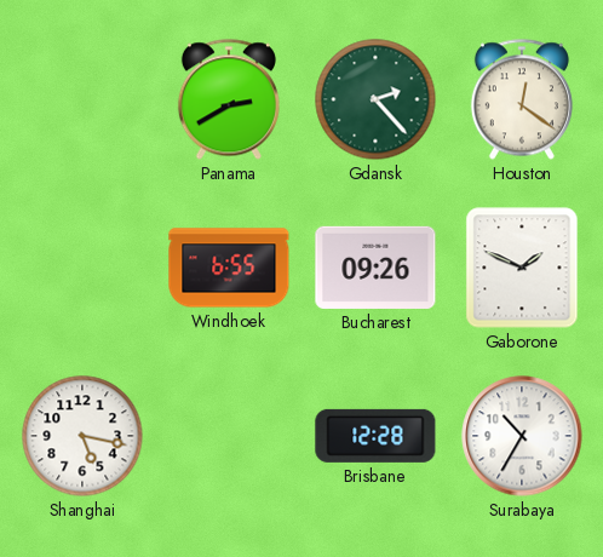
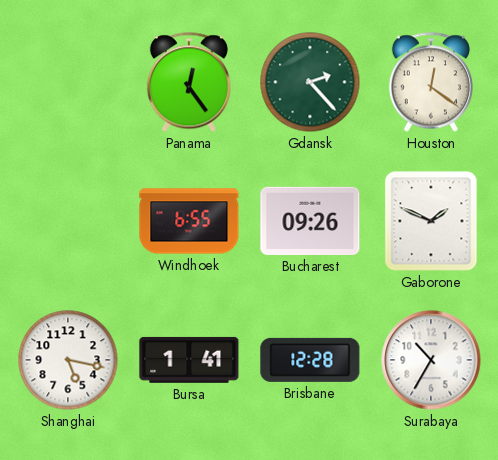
Panama: 2:40 -> 12:24 (189, 82)
Bursa: none -> 1:41 (189, 360)
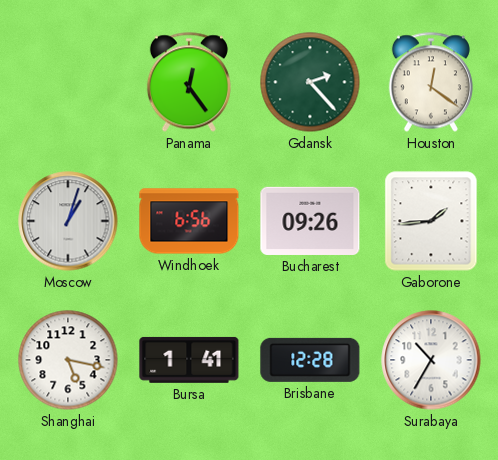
Moscow: none -> 1:03 (68, 221)
Windhoek: 6:55 -> 6:56 (189, 221)
Gaborone: 1:49 -> 1:44 (431, 221)
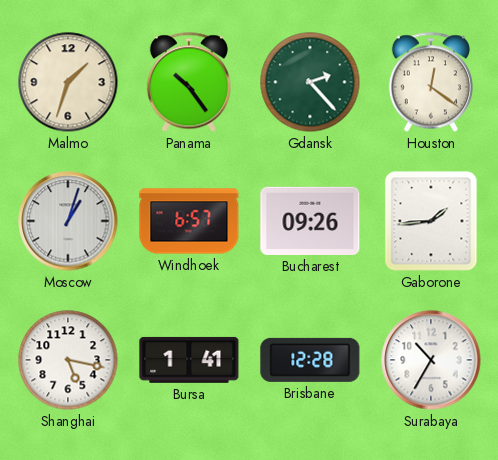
Malmo: none -> 1:33 (68, 82)
Panama: 12:24 -> 10:24 (189, 82)
Windhoek: 6:56 -> 6:57 (189, 221)
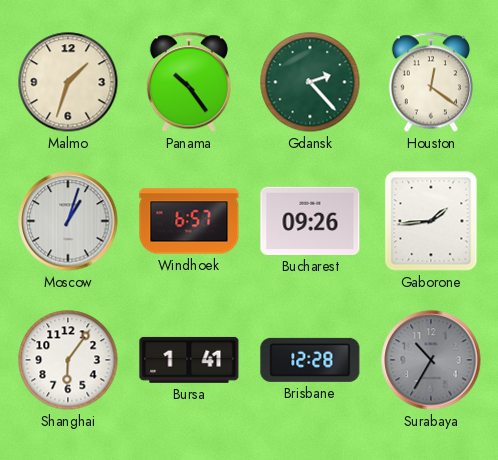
Shanghai: 5:17 -> 6:06 (68, 360)
Surabaya dial: white -> grey (431, 360)
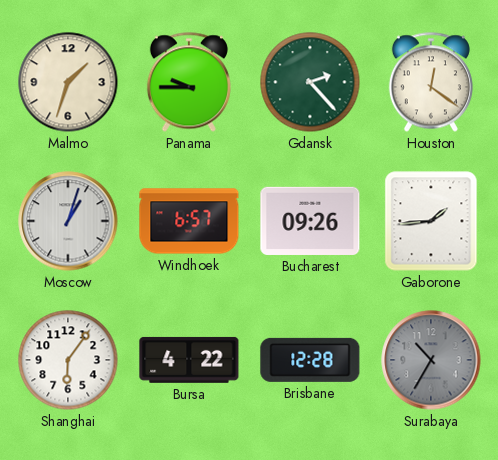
Panama: 10:24 -> 9:45 (189, 82)
Bursa: 1:41 -> 4:22 (189, 360)
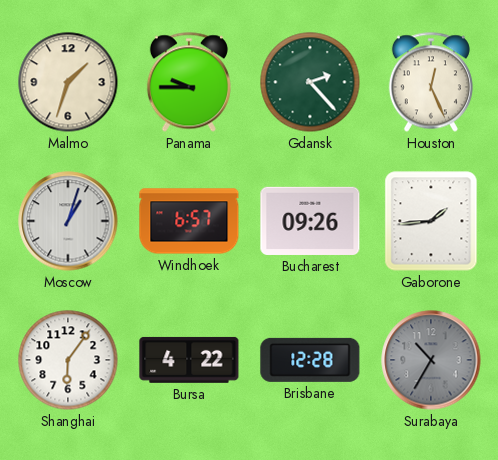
Houston: 12:21 -> 12:26 (431, 82)
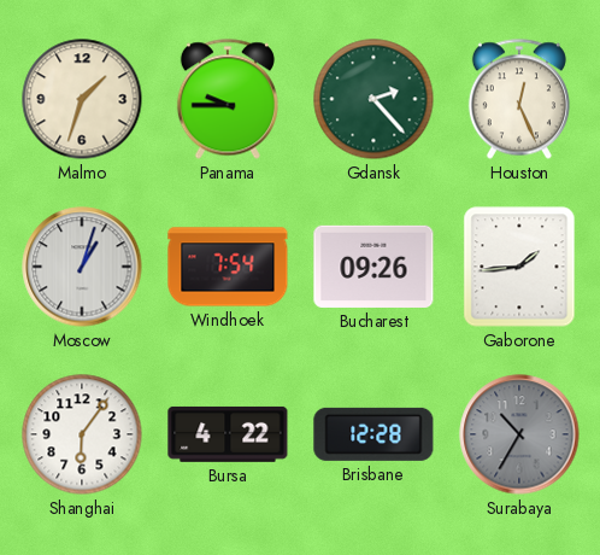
Windhoek: 6:57 -> 7:54 (228, 267)
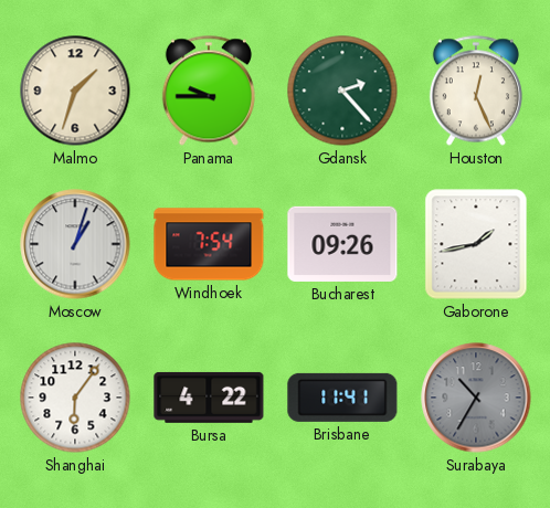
Gaborone: 1:44 -> 1:43 (476, 244)
Brisbane: 12:28 -> 11:41 (342, 398)
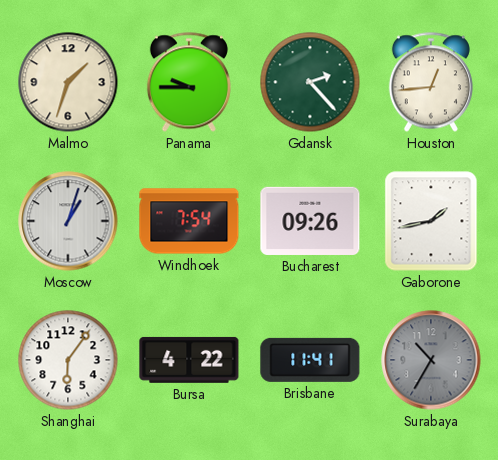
Houston: 12:26 -> 12:44 (431, 82)
